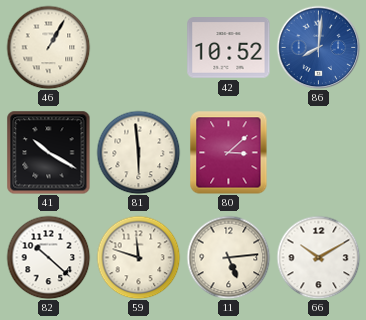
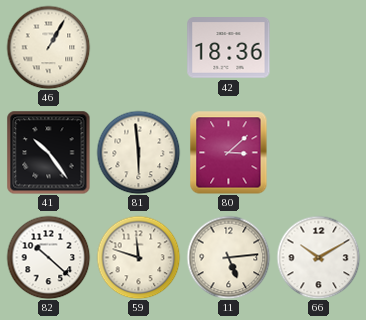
42: 10:52 -> 18:36 (229, 48)
86: 8:01 -> none (318, 47)
41: 10:20 -> 10:24 (48, 152)
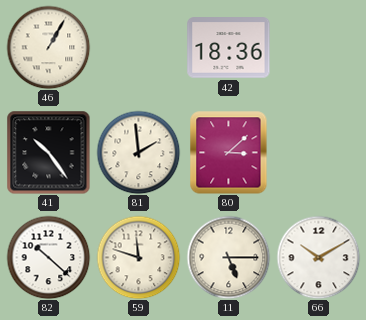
81: 5:59 -> 1:59 (138, 152)
11: 5:14 -> 5:15 (228, 257)
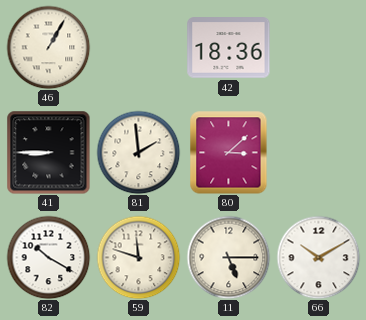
41: 10:24 -> 8:45 (48, 152)
82: 10:22 -> 10:20 (48, 257)
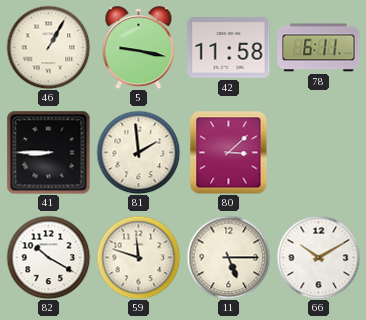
5: none -> 9:17 (139, 48)
42: 18:36 -> 11:58 (229, 48)
78: none -> 6:11 (319, 48)
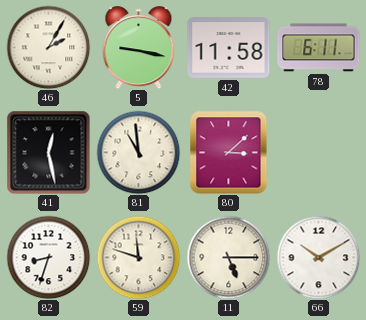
46: 1:05 -> 2:05 (48, 47)
41: 8:45 -> 12:28 (48, 152)
81: 1:59 -> 10:59 (138, 152)
82: 10:20 -> 8:33 (48, 257)
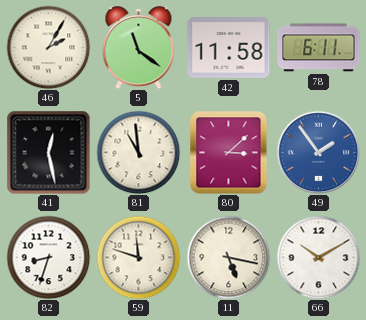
5: 9:17 -> 11:21 (139, 48)
49: none -> 1:54 (318, 152)
11: 5:15 -> 5:17 (228, 257)
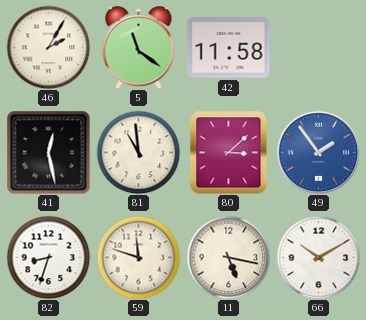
78: 6:11 -> none (319, 48)
